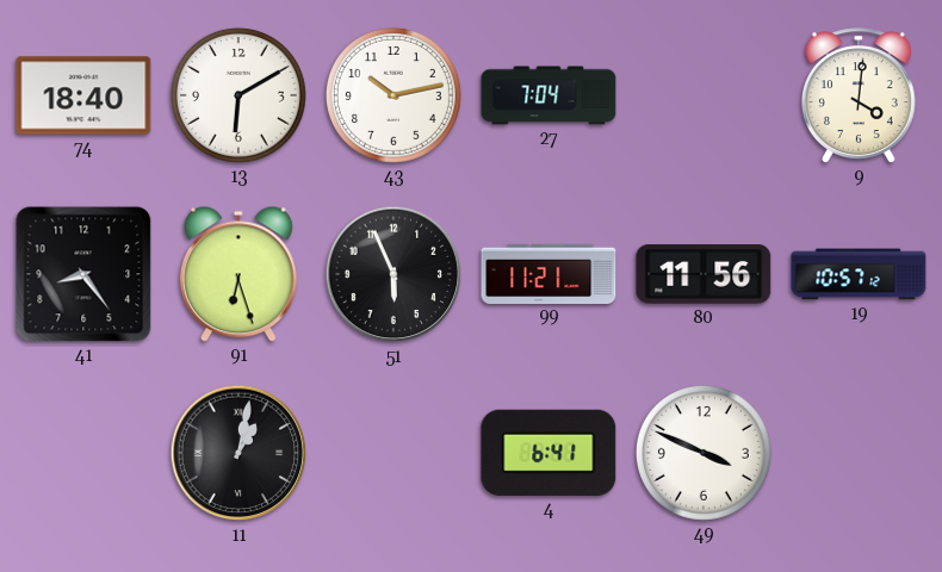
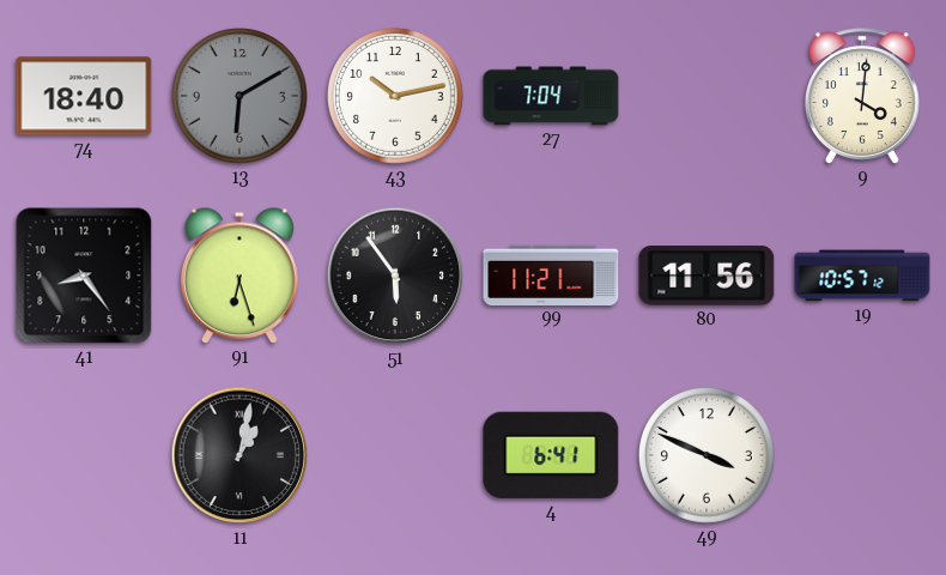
13 dial: white -> grey (239, 96)
51: 5:56 -> 5:54 (395, 276)
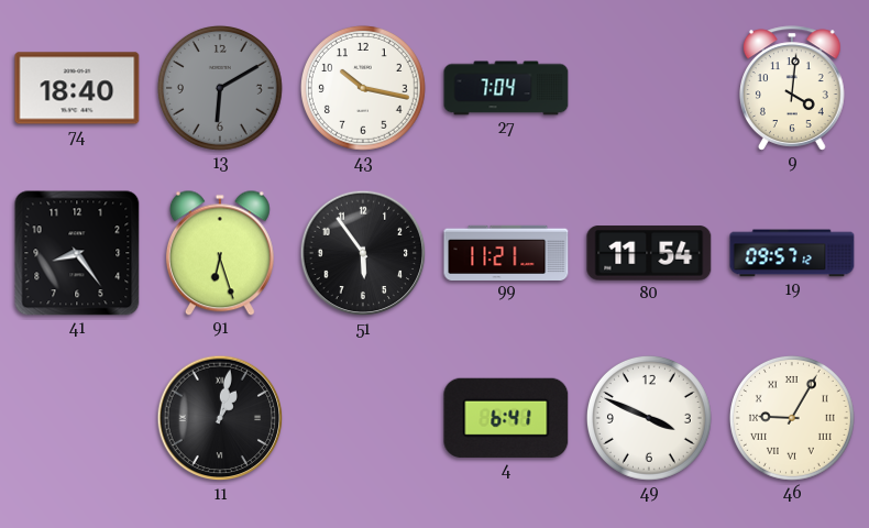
43: 10:13 -> 10:17 (363, 88)
80: 11:56 -> 11:54 (649, 253)
19: 10:57 -> 09:57 (792, 253)
46: none -> 9:05 (792, 418)
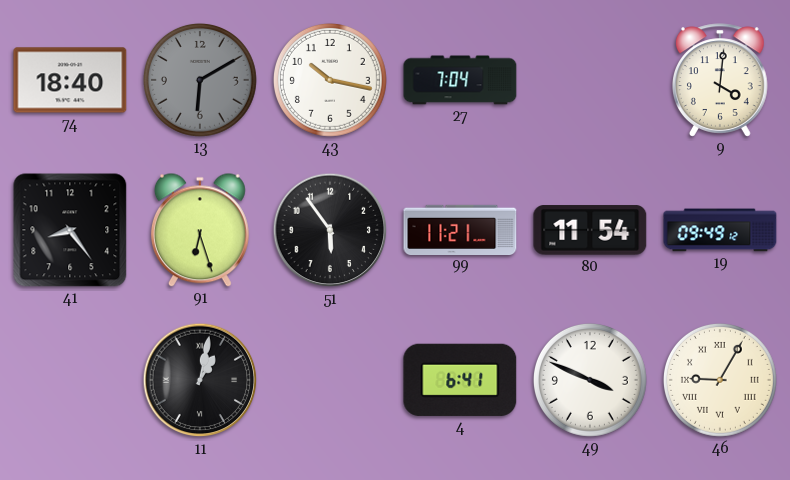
19: 09:57 -> 09:49 (720, 230)
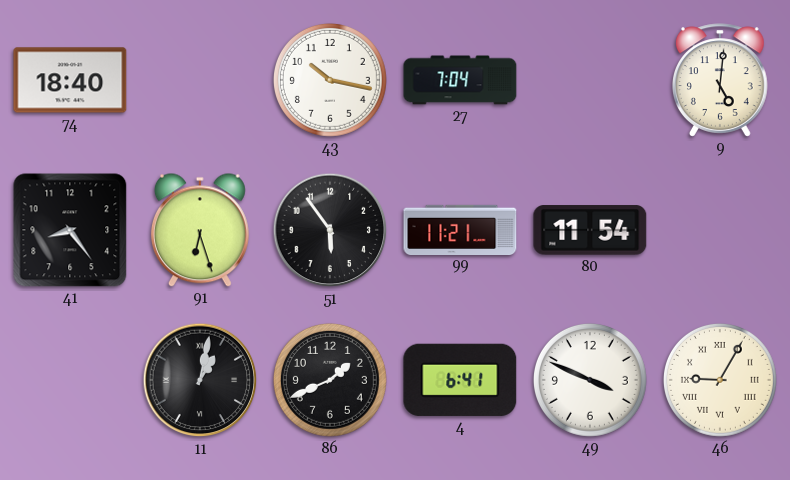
13: 6:10 -> none (200, 80)
9: 4:01 -> 5:01 (720, 80)
19: 09:49 -> none (720, 230)
86: none -> 1:41 (330, 380)
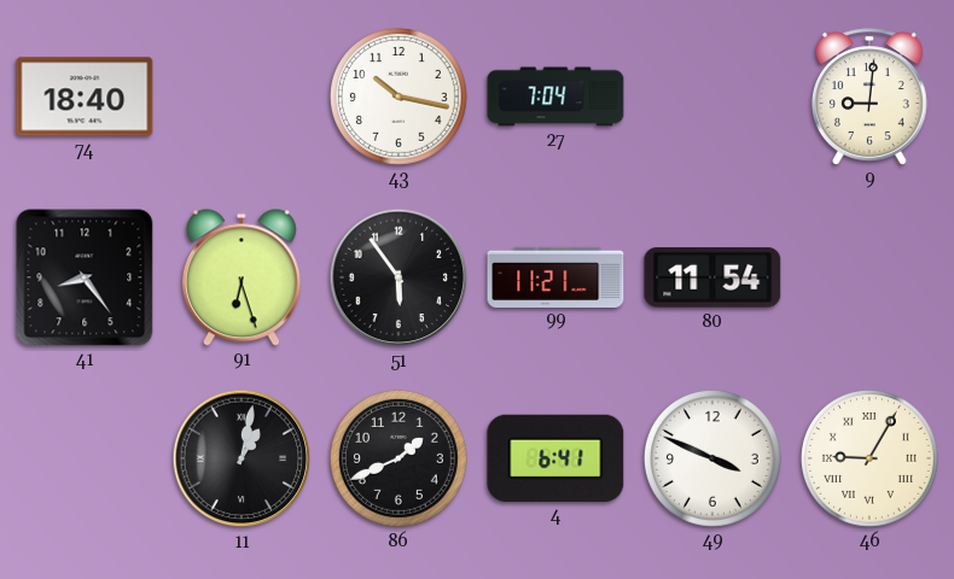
9: 5:01 -> 9:01 (869, 96)
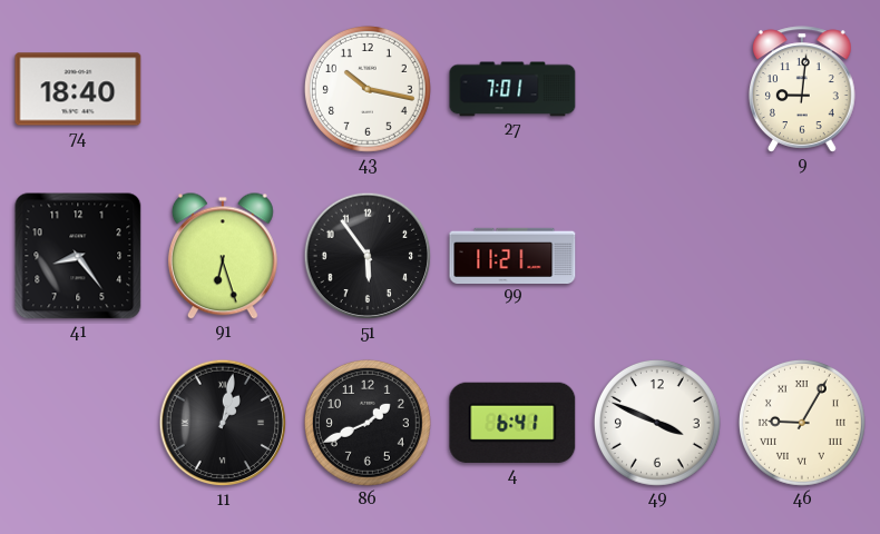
27: 7:04 -> 7:01 (512, 89)
80: 11:54 -> none (712, 277)
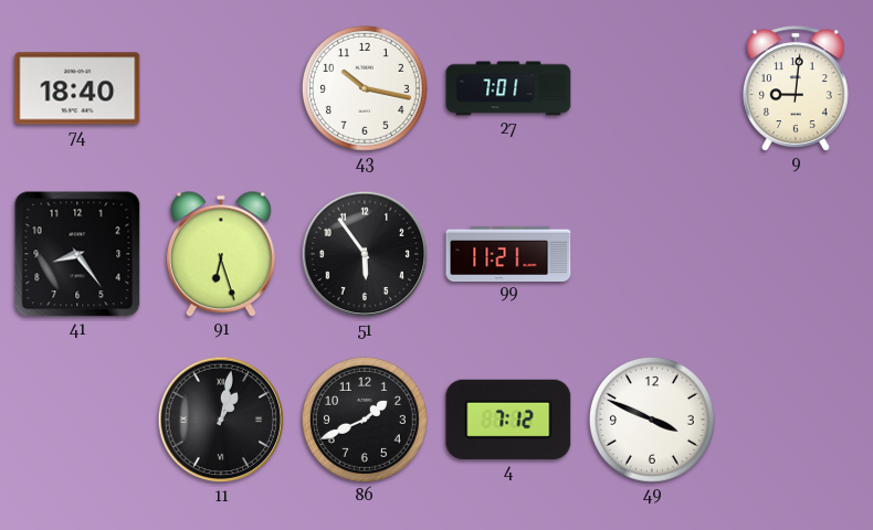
4: 6:41 -> 7:12 (508, 420)
46: 9:05 -> none (802, 423)
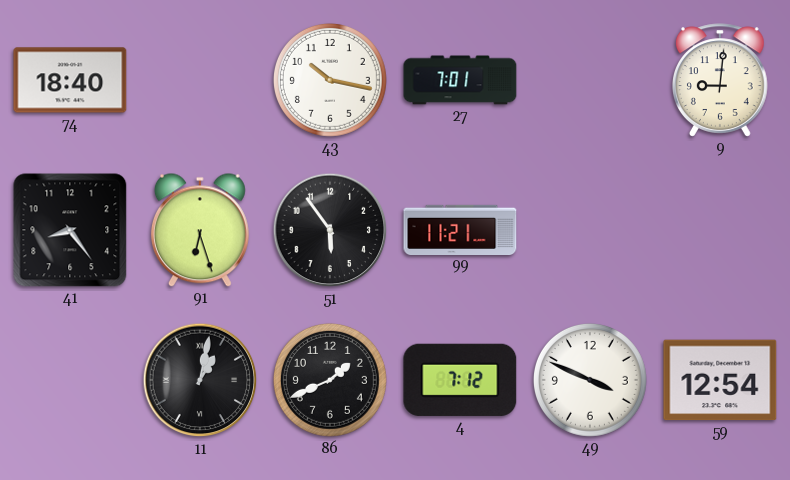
59: none -> 12:54 (720, 380)
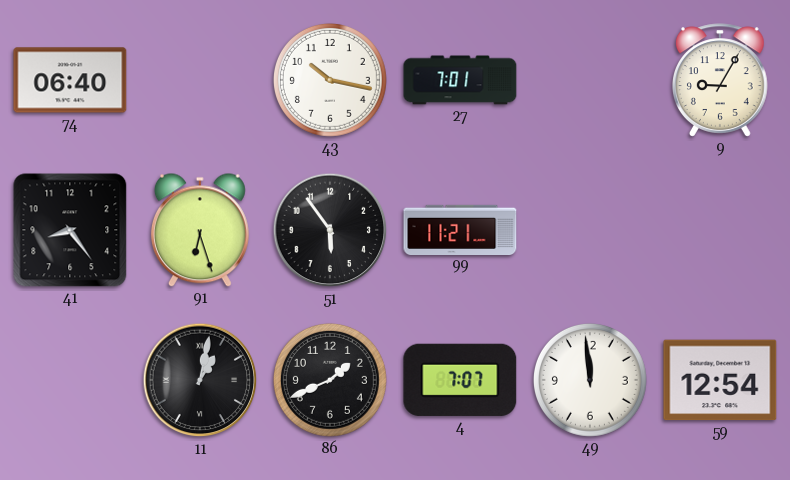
74: 18:40 -> 06:40 (70, 80)
9: 9:01 -> 9:05 (720, 80)
4: 7:12 -> 7:07 (460, 380)
49: 3:49 -> 11:59 (590, 380)
